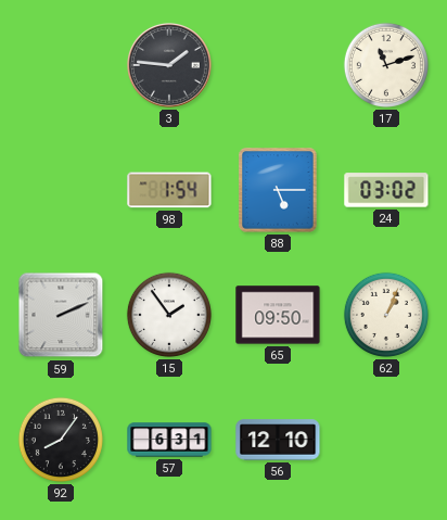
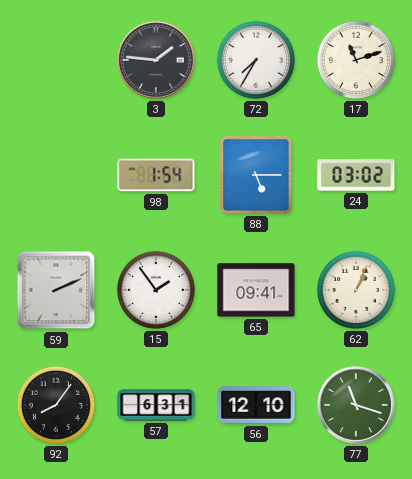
72: none -> 7:35 (256, 60)
65: 09:50 -> 09:41 (256, 290)
77: none -> 11:18 (357, 406)
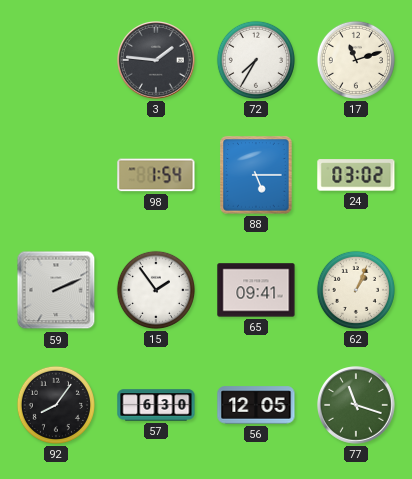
57: 6:31 -> 6:30 (156, 405)
56: 12:10 -> 12:05 (256, 405)
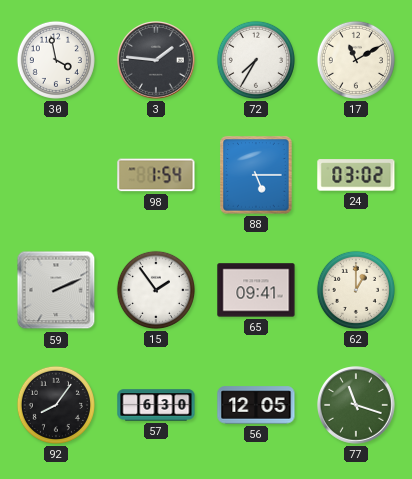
30: none -> 3:58 (56, 60)
17: 11:12 -> 11:10 (356, 60)
62: 1:04 -> 1:00 (356, 290)
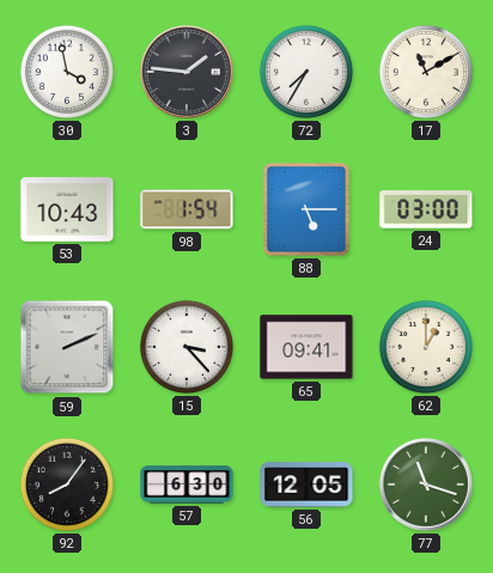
53: none -> 10:43 (67, 209)
24: 03:02 -> 03:00 (426, 209)
15: 1:54 -> 3:23 (187, 347)
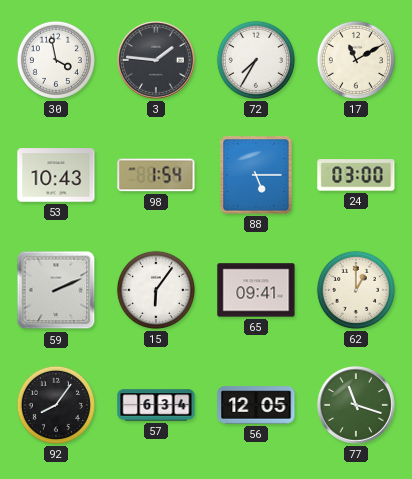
15: 3:23 -> 6:06 (156, 290)
57: 6:30 -> 6:34 (156, 405)
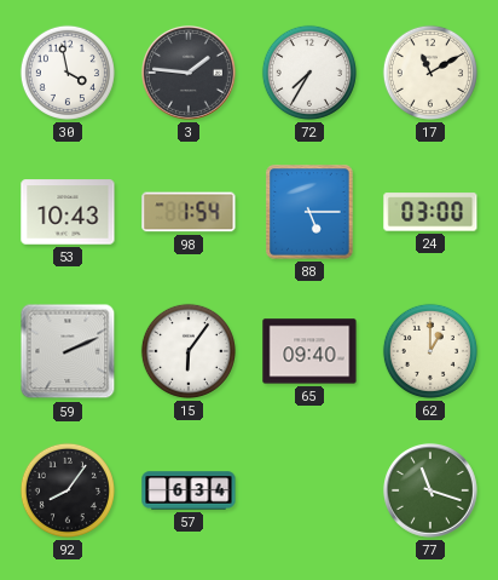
65: 09:41 -> 09:40 (309, 351)
56: 12:05 -> none (256, 405)
